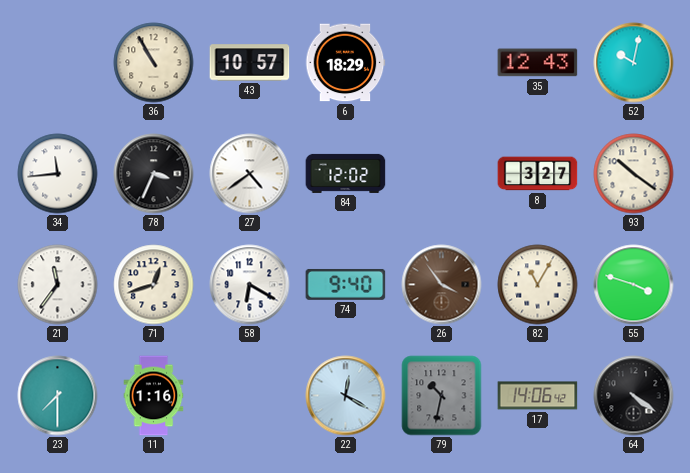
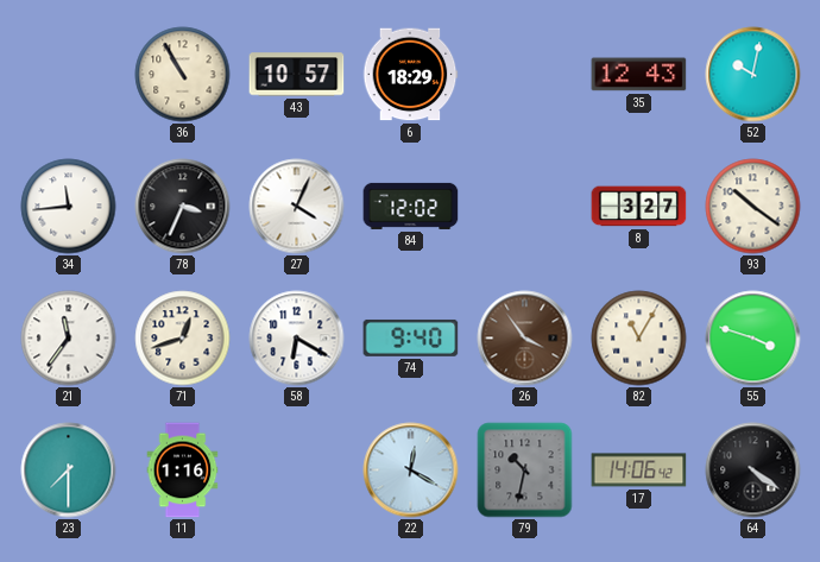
27: 4:39 -> 4:04 (297, 207)
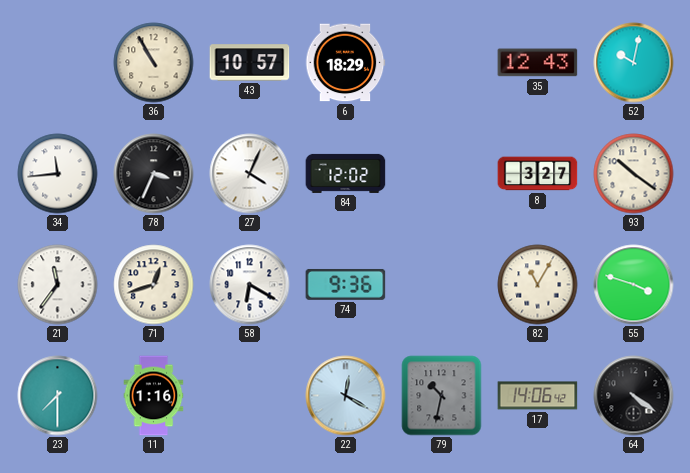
74: 9:40 -> 9:36 (346, 284)
26: 3:54 -> none (525, 339)
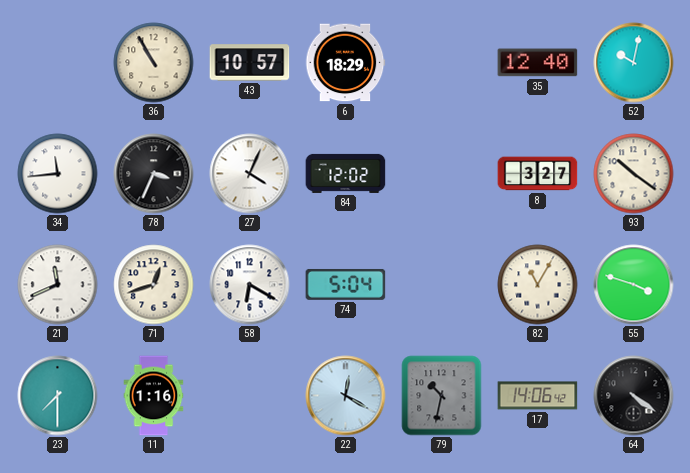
35: 12:43 -> 12:40 (538, 63)
21: 11:36 -> 11:41 (58, 285)
74: 9:36 -> 5:04 (346, 284)
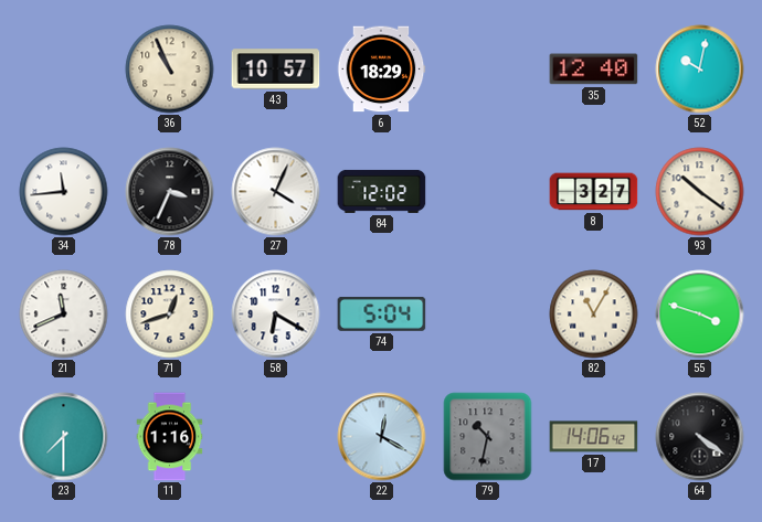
36: 10:55 -> 10:56 (170, 70)
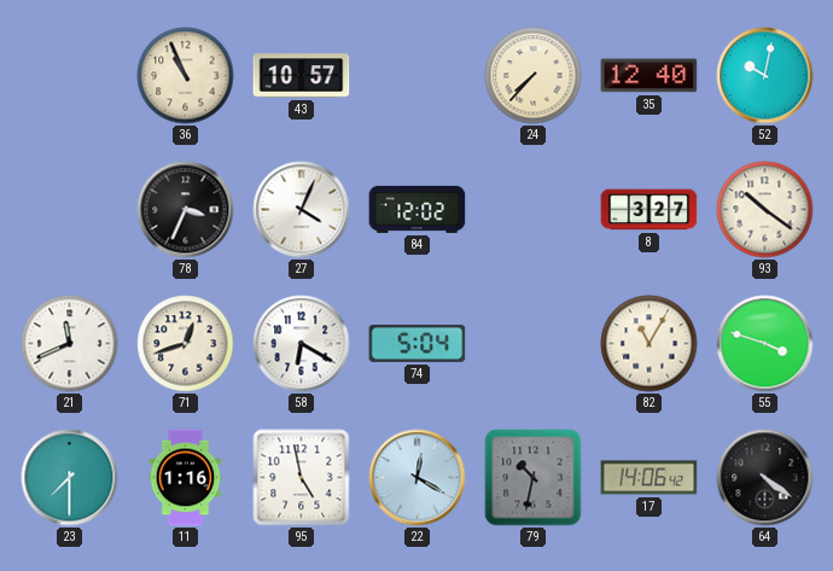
6: 18:29 -> none (381, 70)
24: none -> 7:37 (534, 76)
34: 11:44 -> none (64, 192)
95: none -> 4:58 (302, 478)
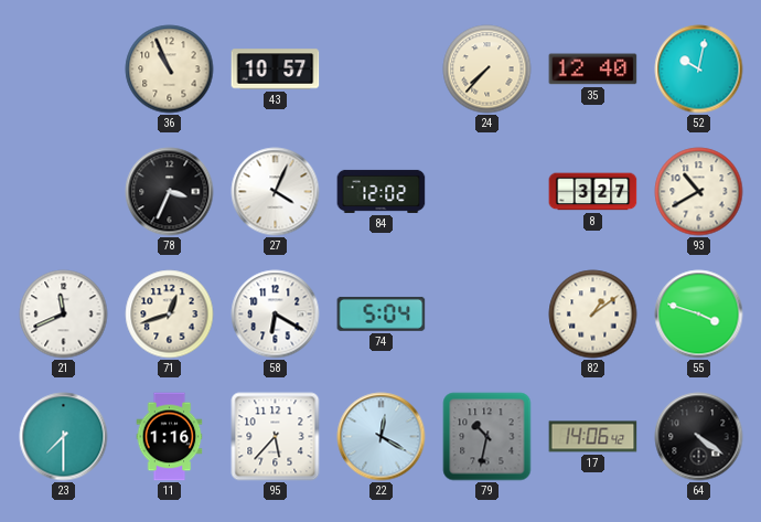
93: 10:21 -> 10:40 (699, 192)
82: 11:05 -> 1:09 (593, 315)
95: 4:58 -> 5:37 (276, 437)
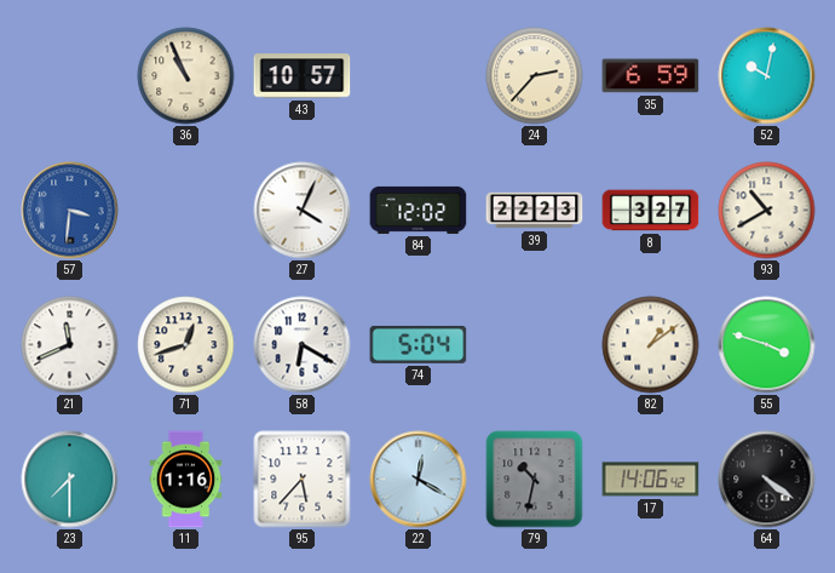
24: 7:37 -> 2:37 (535, 76)
35: 12:40 -> 6:59 (651, 76)
57: none -> 3:31 (70, 211)
78: 3:34 -> none (170, 192)
39: none -> 22:23 (535, 211)
